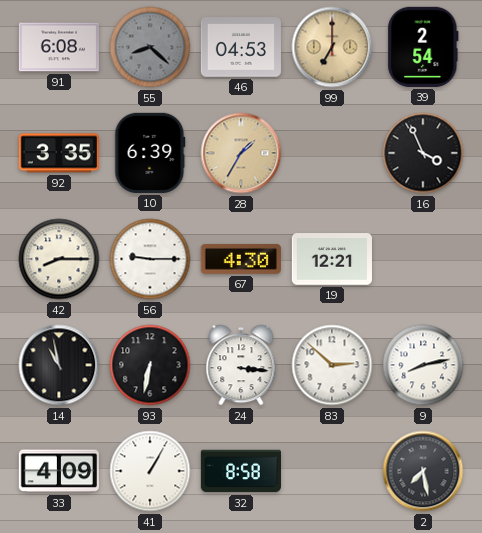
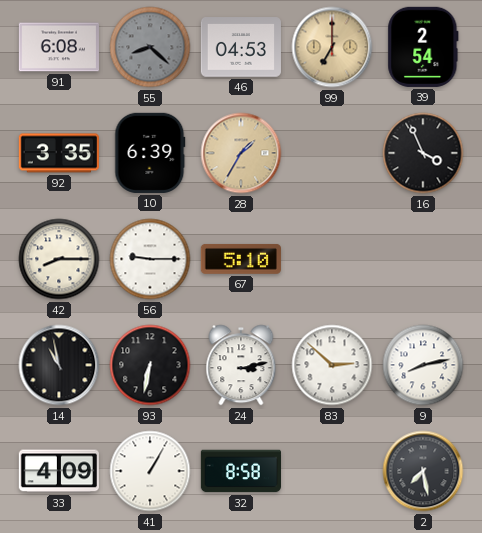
67: 4:30 -> 5:10 (241, 259)
19: 12:21 -> none (332, 259)
24: 3:16 -> 3:13 (241, 365)
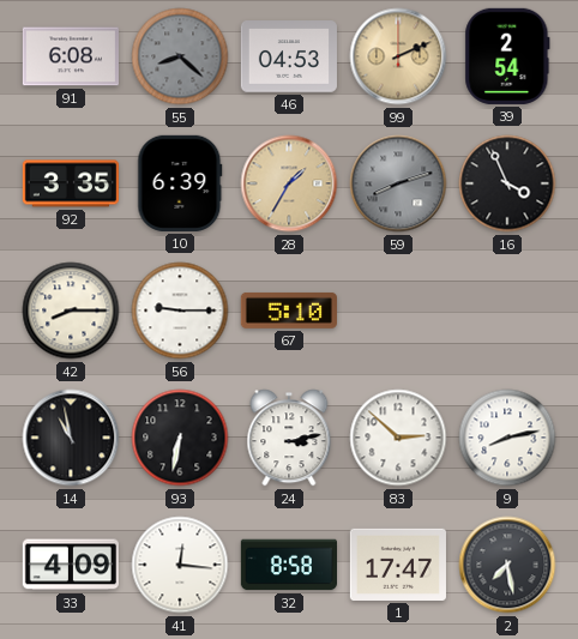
99: 7:00 -> 2:11 (398, 56)
59: none -> 8:12 (398, 183)
41: 1:05 -> 12:16 (180, 565)
1: none -> 17:47 (398, 565)
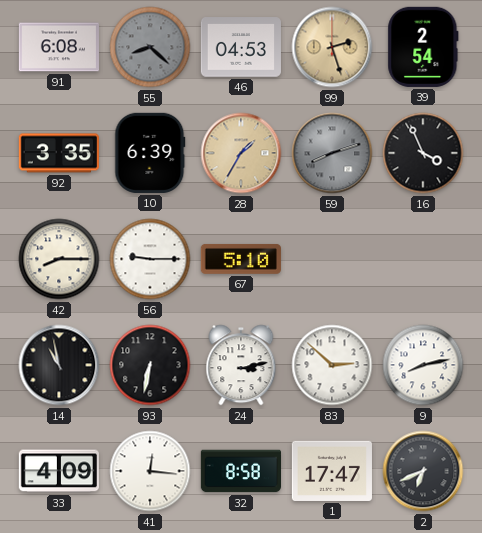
99: 2:11 -> 2:27 (332, 47)
2: 7:28 -> 6:41 (423, 471)
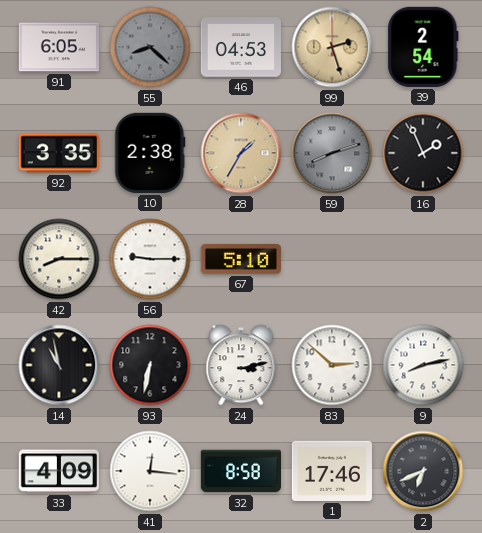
91: 6:08 -> 6:05 (59, 47)
10: 6:39 -> 2:38 (150, 153)
16: 3:56 -> 1:56 (423, 153)
1: 17:47 -> 17:46 (332, 471)
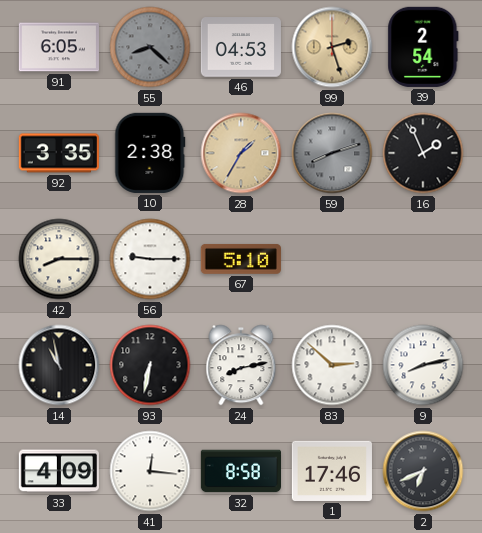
24: 3:13 -> 8:13 (241, 365)
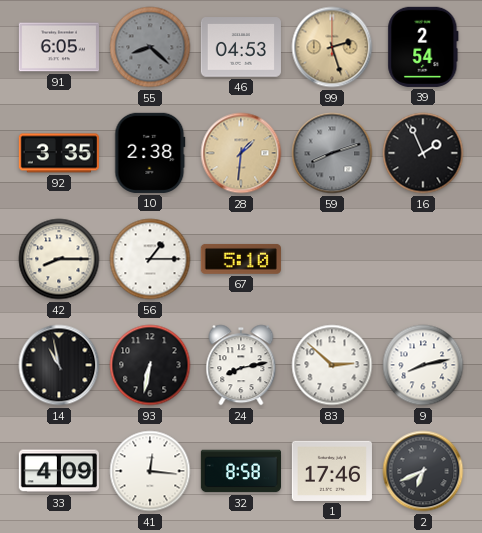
28: 1:35 -> 1:31 (241, 153)
56: 9:15 -> 1:15 (150, 259)
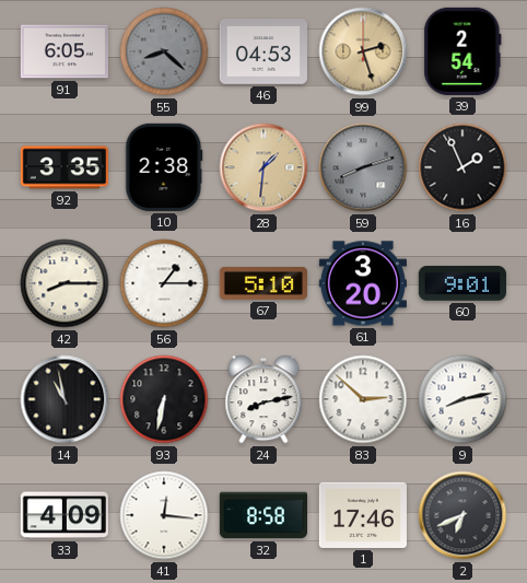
61: none -> 3:20 (363, 283)
60: none -> 9:01 (462, 283)
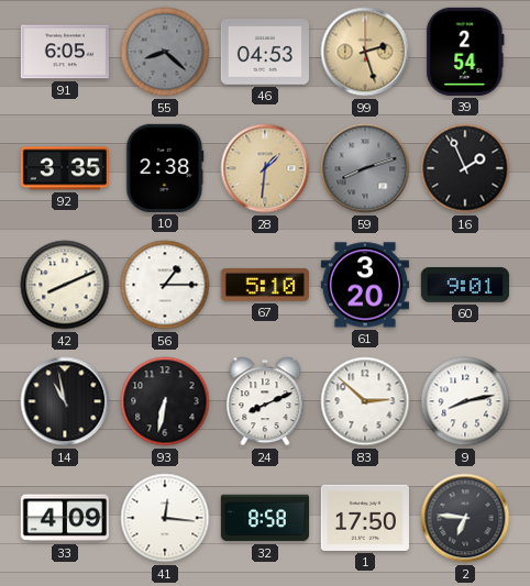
42: 8:15 -> 8:11 (65, 285)
24: 8:13 -> 8:11 (265, 401)
1: 17:46 -> 17:50 (365, 518)
2: 6:41 -> 6:46 (465, 518)
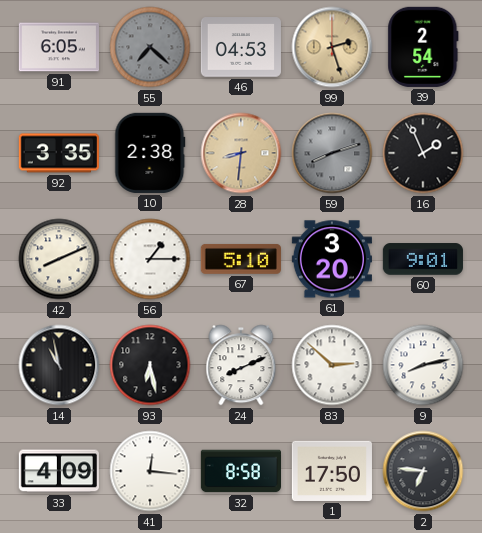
55: 8:22 -> 7:22 (150, 47)
28: 1:31 -> 8:31 (241, 153)
93: 6:32 -> 6:28 (150, 365)
